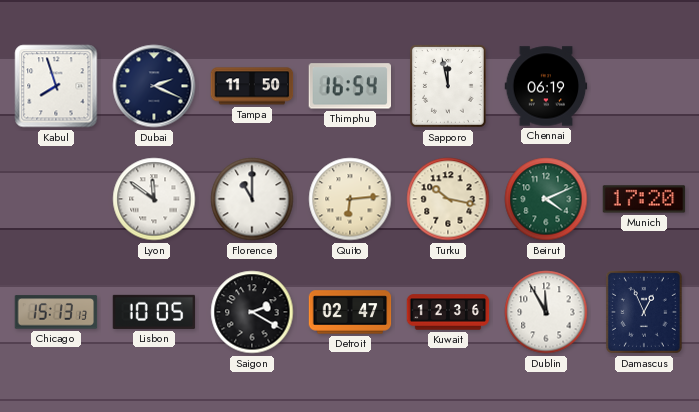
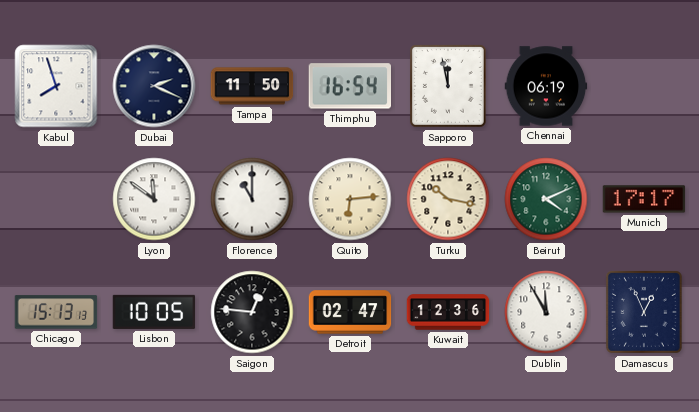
Munich: 17:20 -> 17:17 (644, 199)
Saigon: 2:20 -> 12:46 (252, 312)
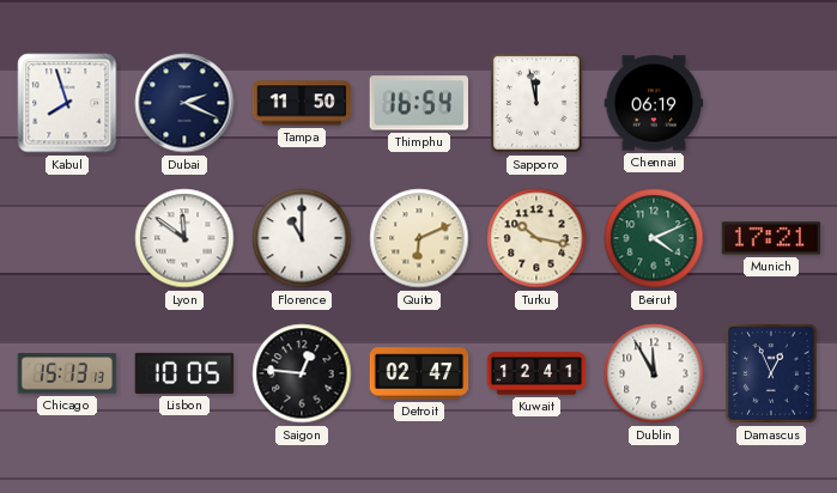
Quito: 6:14 -> 6:11 (419, 238)
Munich: 17:17 -> 17:21 (771, 238)
Kuwait: 12:36 -> 12:41 (536, 373)
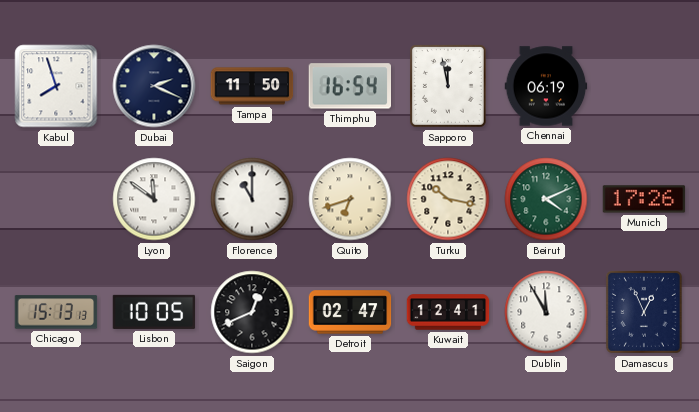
Quito: 6:11 -> 6:42 (350, 199)
Munich: 17:21 -> 17:26 (644, 199)
Saigon: 12:46 -> 12:41 (252, 312)
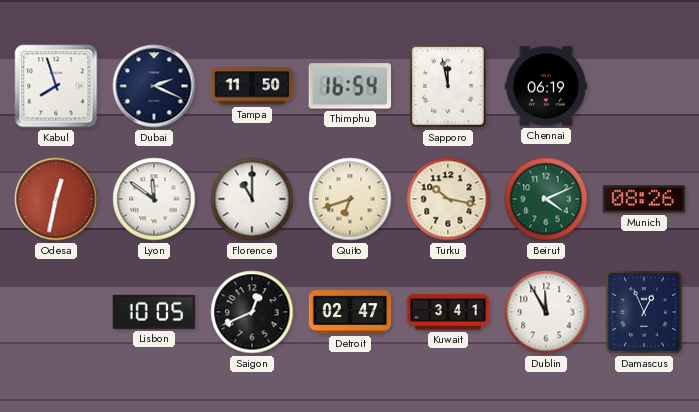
Odesa: none -> 12:32 (56, 199)
Munich: 17:26 -> 08:26 (644, 199)
Chicago: 15:13 -> none (56, 312)
Kuwait: 12:41 -> 3:41 (448, 312)
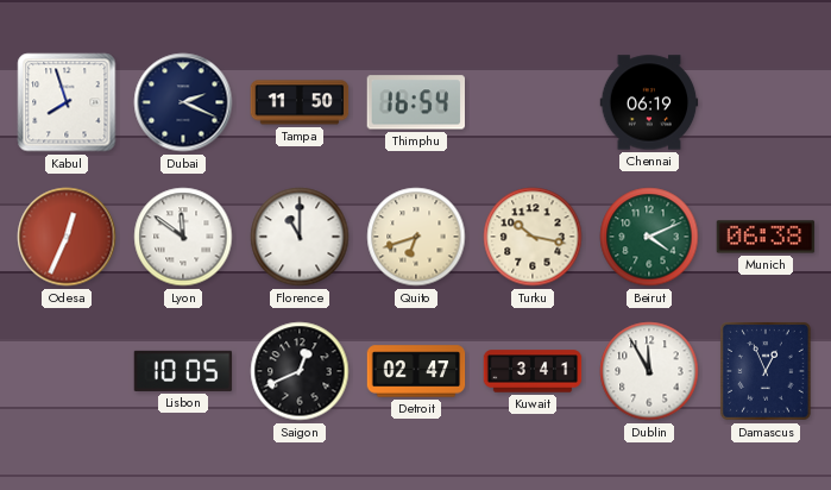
Sapporo: 11:58 -> none (448, 87)
Odesa: 12:32 -> 12:34 (67, 237)
Munich: 08:26 -> 06:38 (766, 237)
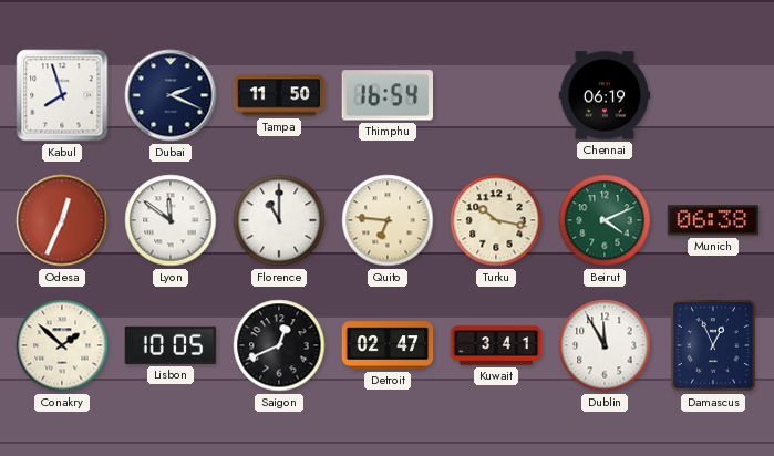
Quito: 6:42 -> 6:46 (388, 220)
Conakry: none -> 1:52 (62, 345)
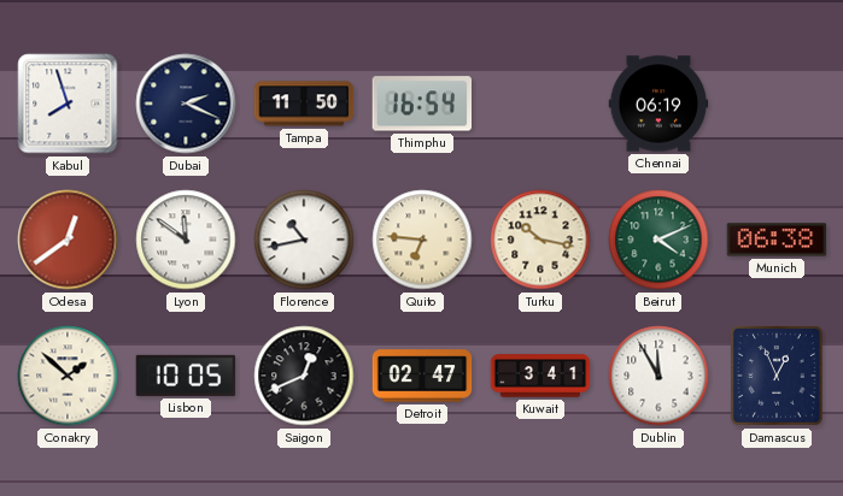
Odesa: 12:34 -> 12:39 (68, 240)
Florence: 11:00 -> 10:43 (304, 240)
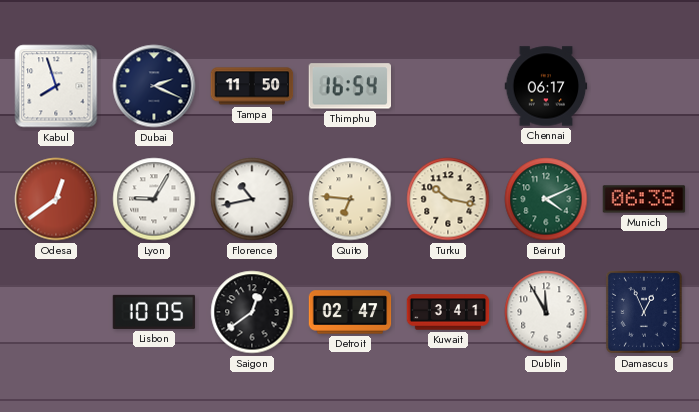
Chennai: 06:19 -> 06:17 (546, 86)
Lyon: 11:51 -> 9:05 (154, 199)
Conakry: 1:52 -> none (68, 376)
Saigon: 12:41 -> 12:39 (252, 312)
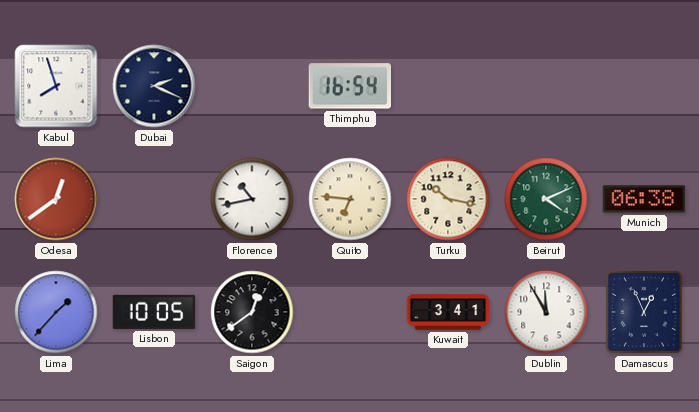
Tampa: 11:50 -> none (252, 86)
Chennai: 06:17 -> none (546, 86)
Lyon: 9:05 -> none (154, 199)
Lima: none -> 1:37 (56, 312)
Detroit: 02:47 -> none (350, 312)
